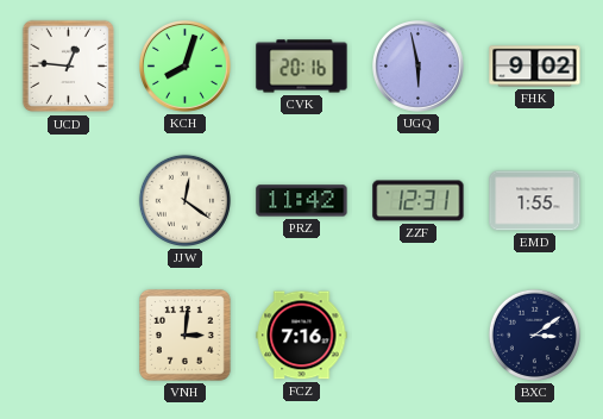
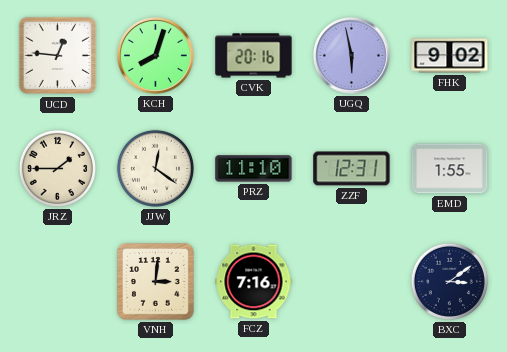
JRZ: none -> 1:45 (57, 168)
PRZ: 11:42 -> 11:10 (254, 169)
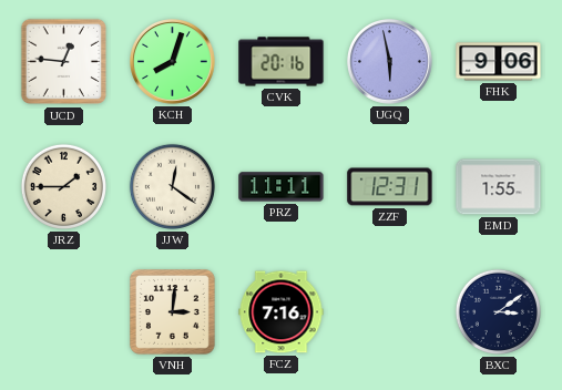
FHK: 9:02 -> 9:06 (499, 62)
PRZ: 11:10 -> 11:11 (282, 187)
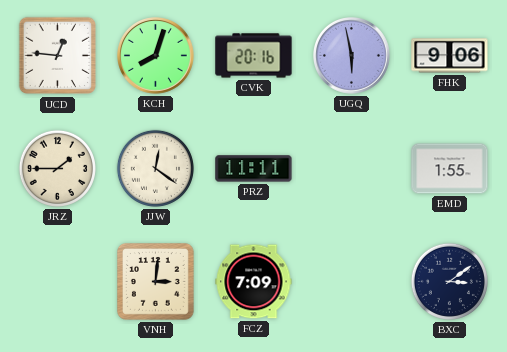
ZZF: 12:31 -> none (390, 187)
FCZ: 7:16 -> 7:09 (254, 282)
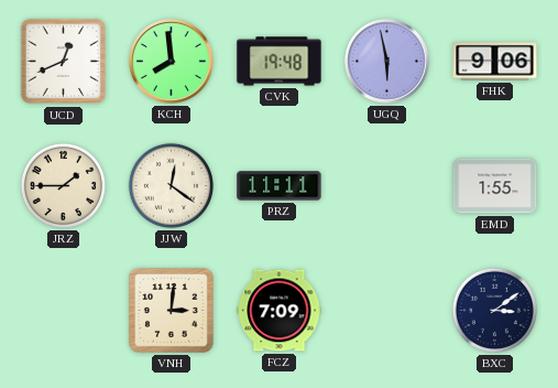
UCD: 12:46 -> 12:41 (64, 62)
KCH: 8:03 -> 7:59 (172, 62)
CVK: 20:16 -> 19:48 (280, 62)
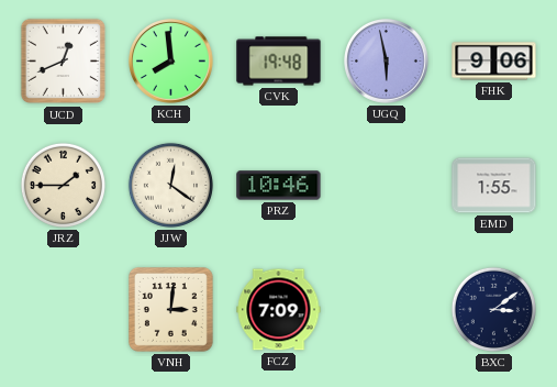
PRZ: 11:11 -> 10:46 (279, 186)
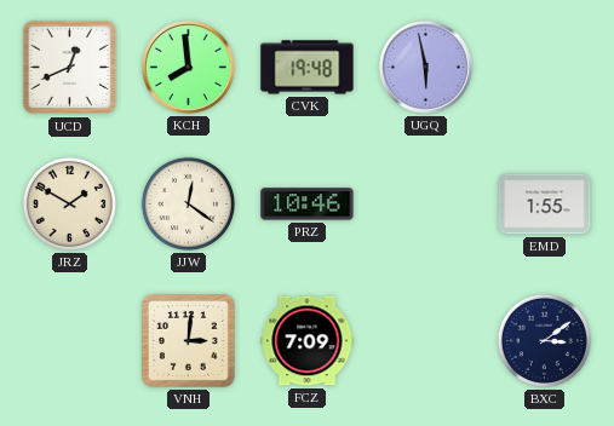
FHK: 9:06 -> none (494, 62)
JRZ: 1:45 -> 1:50 (69, 203)
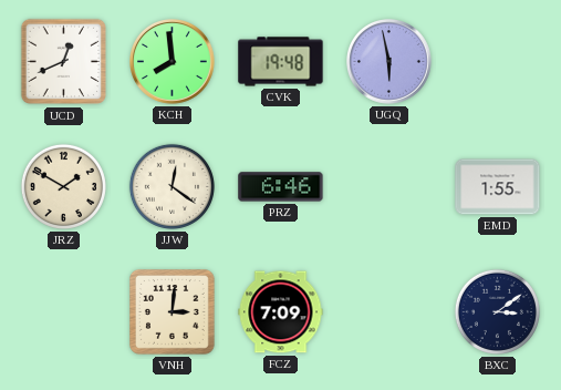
PRZ: 10:46 -> 6:46 (281, 187)
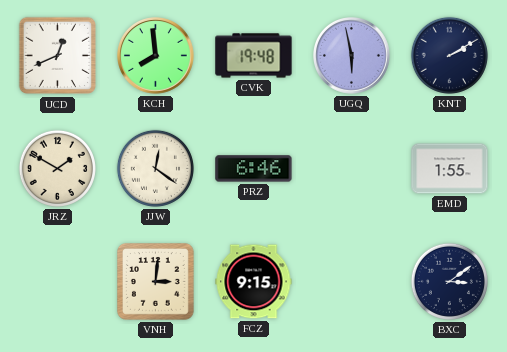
KNT: none -> 2:10 (449, 55)
FCZ: 7:09 -> 9:15 (254, 282)
